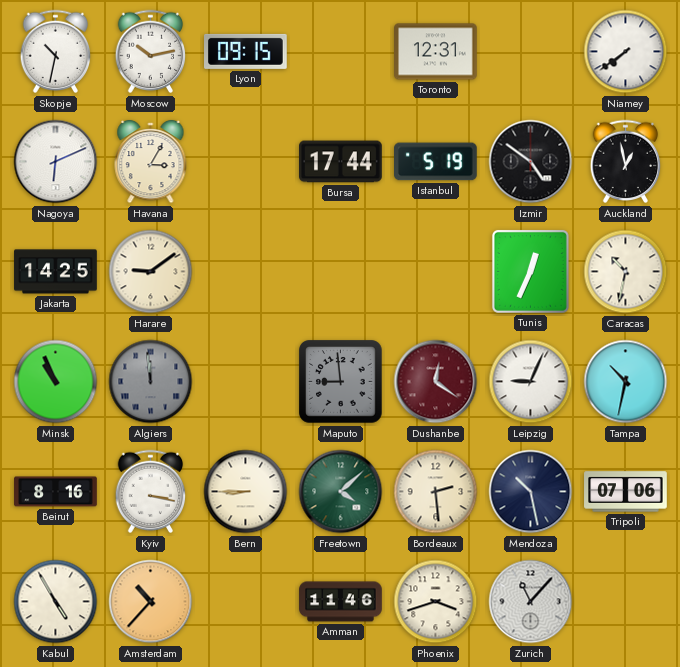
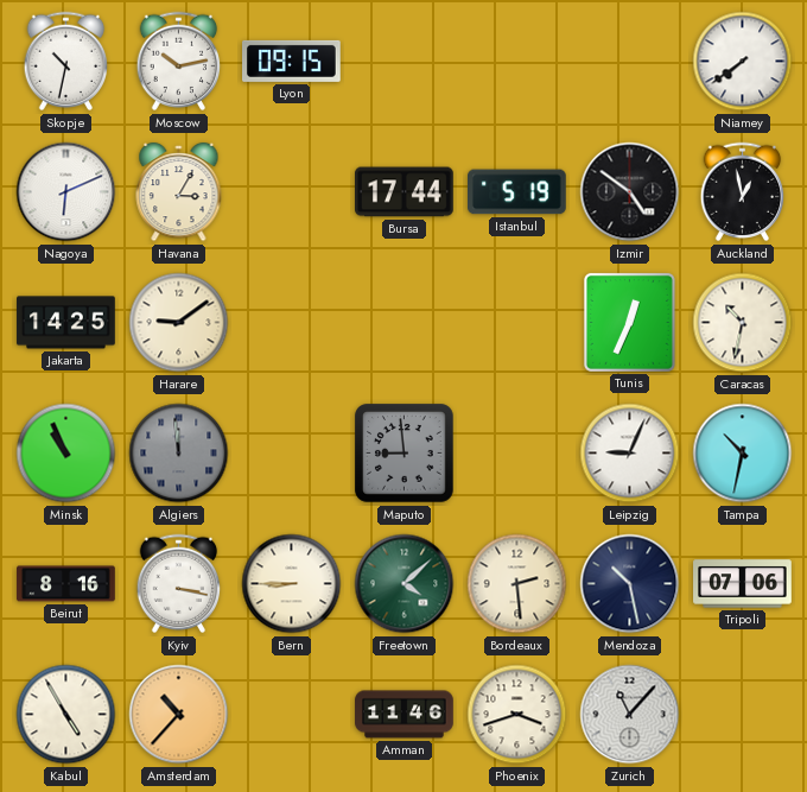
Toronto: 12:31 -> none (436, 52)
Dushanbe: 12:21 -> none (436, 382)
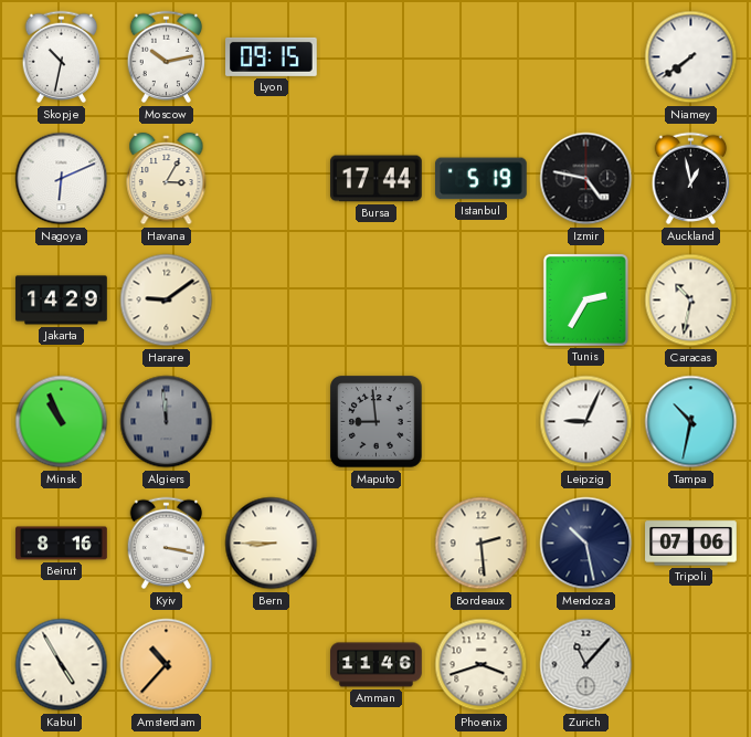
Izmir: 4:51 -> 4:47 (586, 179)
Jakarta: 14:25 -> 14:29 (62, 301)
Tunis: 12:34 -> 2:35 (585, 299)
Freetown: 4:08 -> none (405, 584)
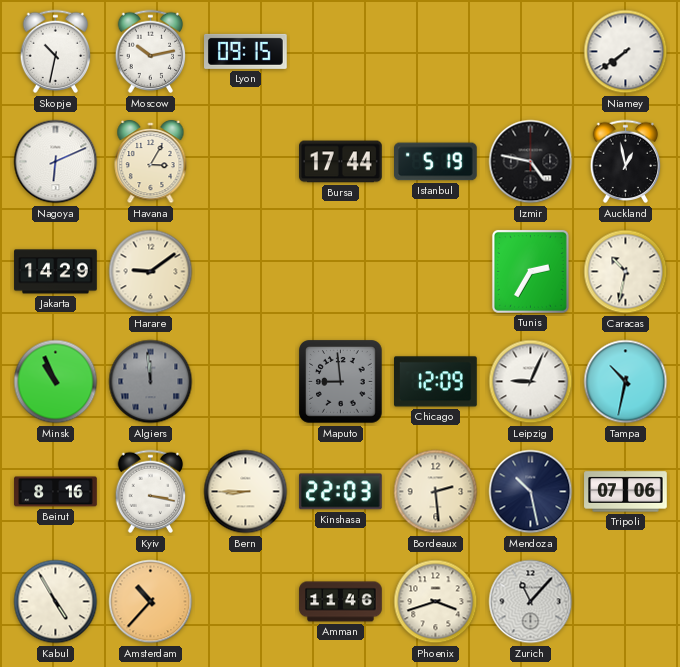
Chicago: none -> 12:09 (436, 382)
Kinshasa: none -> 22:03 (340, 492)
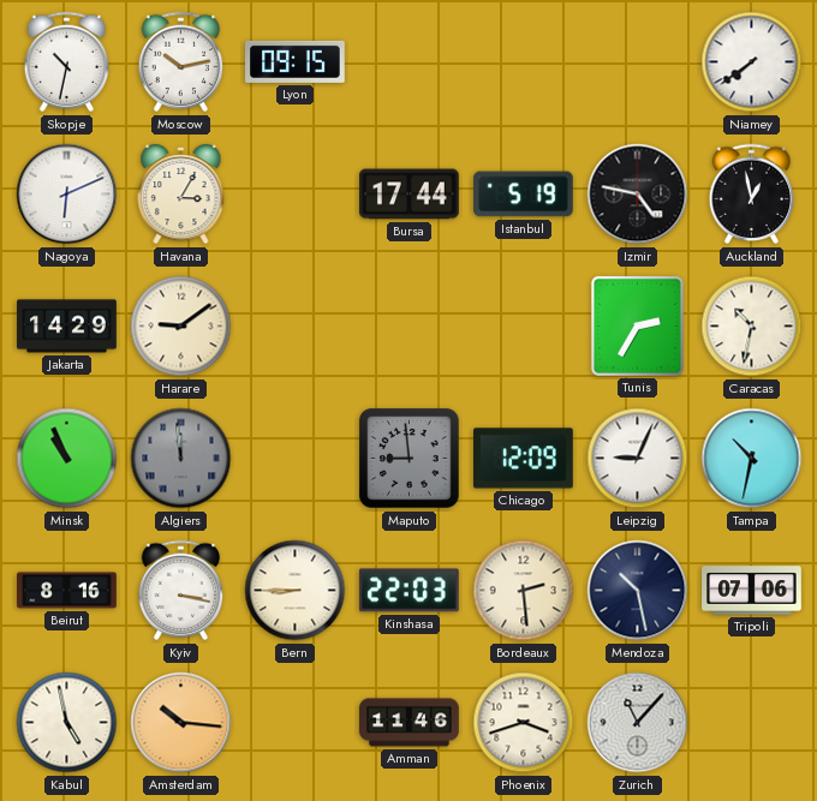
Kabul: 4:55 -> 4:58 (67, 723)
Amsterdam: 10:37 -> 10:16 (181, 723)
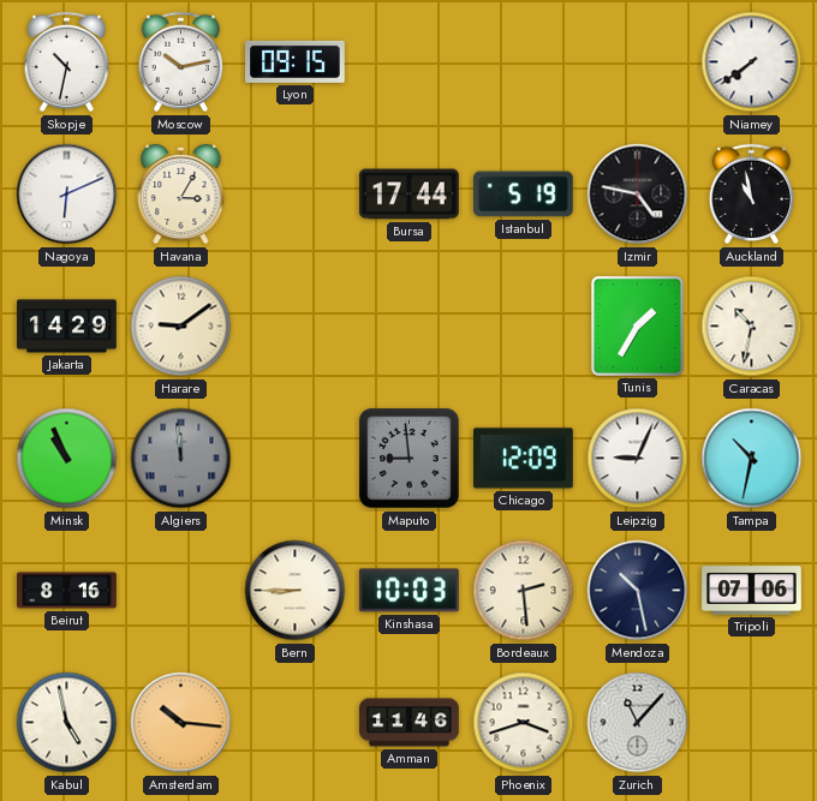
Auckland: 12:58 -> 10:58 (752, 195)
Tunis: 2:35 -> 1:35 (637, 325)
Kyiv: 3:17 -> none (181, 591)
Kinshasa: 22:03 -> 10:03 (408, 591)
